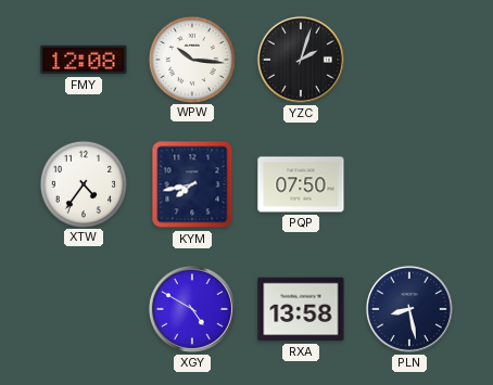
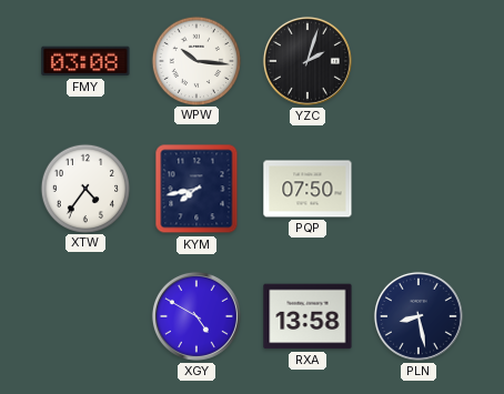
FMY: 12:08 -> 03:08 (85, 61)
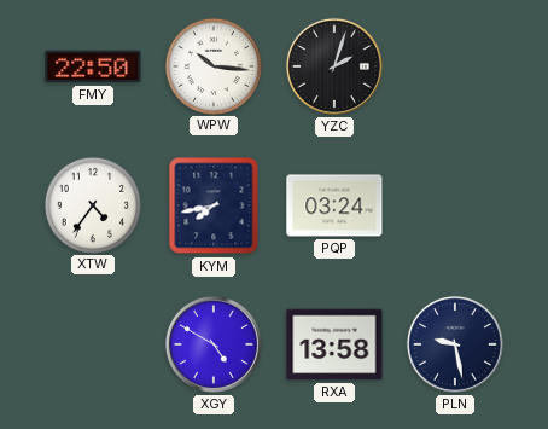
FMY: 03:08 -> 22:50 (93, 66)
PQP: 07:50 -> 03:24 (334, 205)
PLN: 8:28 -> 9:28 (455, 344)
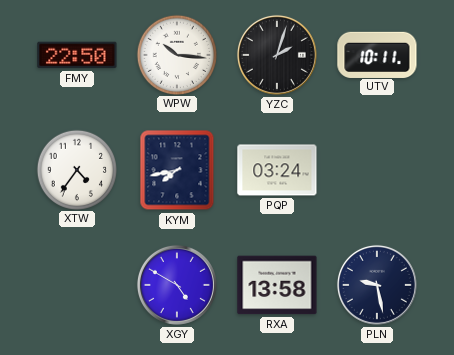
UTV: none -> 10:11 (377, 54)
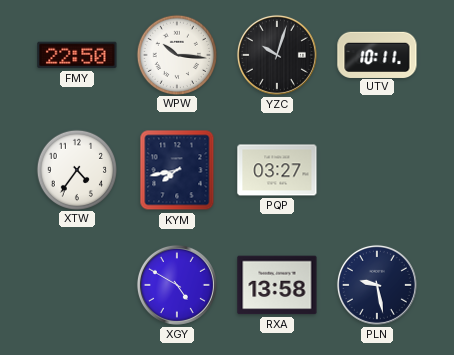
YZC: 2:03 -> 10:03 (277, 55)
PQP: 03:24 -> 03:27 (277, 170)
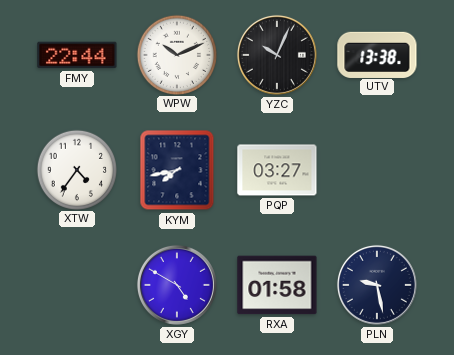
FMY: 22:50 -> 22:44 (77, 55)
WPW: 10:16 -> 10:11 (176, 54)
YZC: 10:03 -> 10:04 (277, 55)
UTV: 10:11 -> 13:38 (377, 54)
RXA: 13:58 -> 01:58 (277, 285)
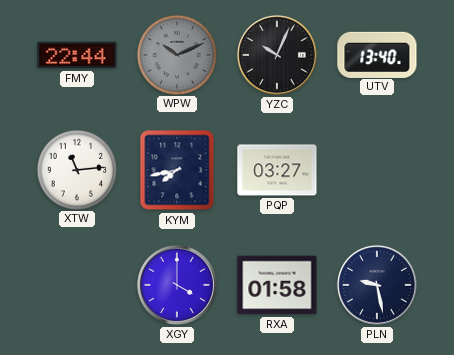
WPW dial: white -> grey (176, 54)
UTV: 13:38 -> 13:40 (377, 54)
XTW: 4:36 -> 11:14 (76, 169)
XGY: 4:50 -> 4:00 (177, 285)
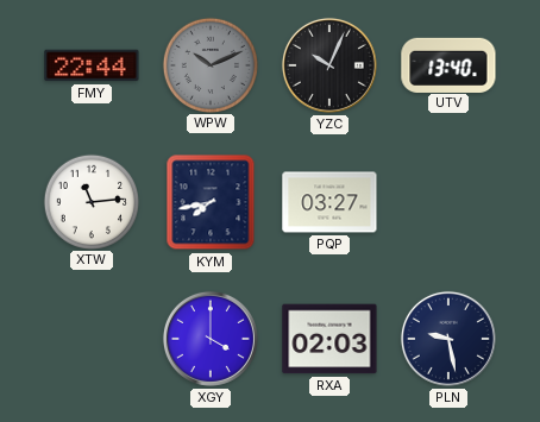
RXA: 01:58 -> 02:03 (329, 339)
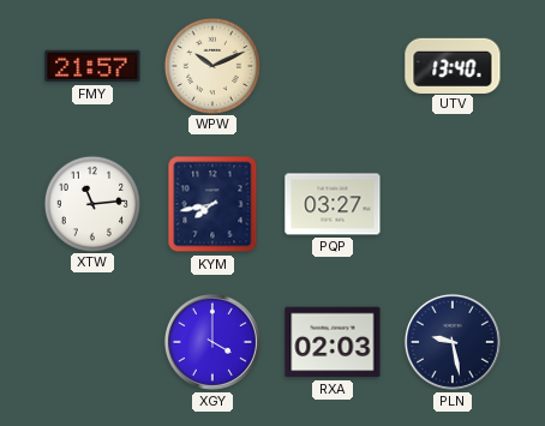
FMY: 22:44 -> 21:57 (92, 66)
WPW dial: grey -> cream (211, 65)
YZC: 10:04 -> none (329, 65)
